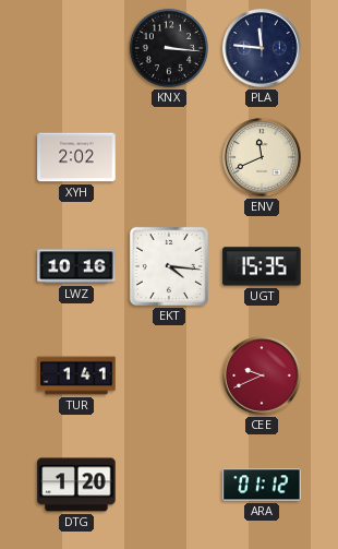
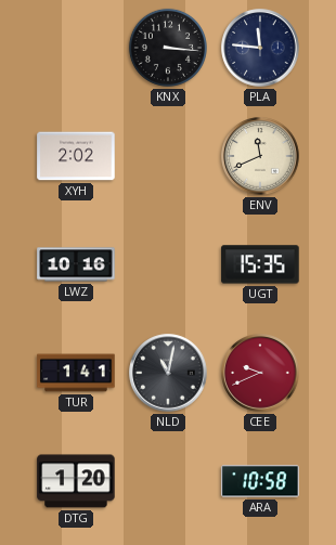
EKT: 4:16 -> none (169, 266)
NLD: none -> 11:02 (168, 373)
ARA: 01:12 -> 10:58 (260, 481)
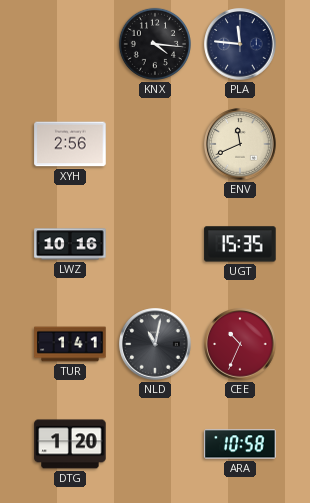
KNX: 3:16 -> 4:16 (155, 44)
XYH: 2:02 -> 2:56 (70, 144)
CEE: 9:41 -> 10:34 (240, 344)
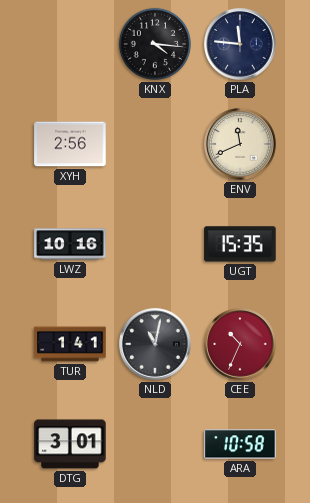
DTG: 1:20 -> 3:01 (70, 444)
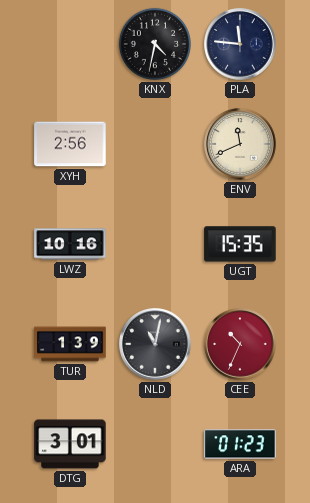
KNX: 4:16 -> 4:32 (155, 44)
TUR: 1:41 -> 1:39 (70, 344)
ARA: 10:58 -> 01:23 (240, 444)
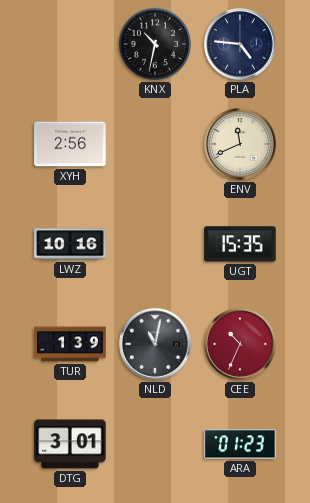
KNX: 4:32 -> 10:32 (155, 44)
PLA: 11:46 -> 4:46 (240, 44)
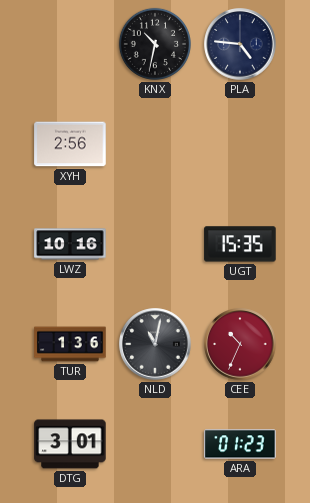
ENV: 11:41 -> none (240, 144)
TUR: 1:39 -> 1:36 (70, 344)
